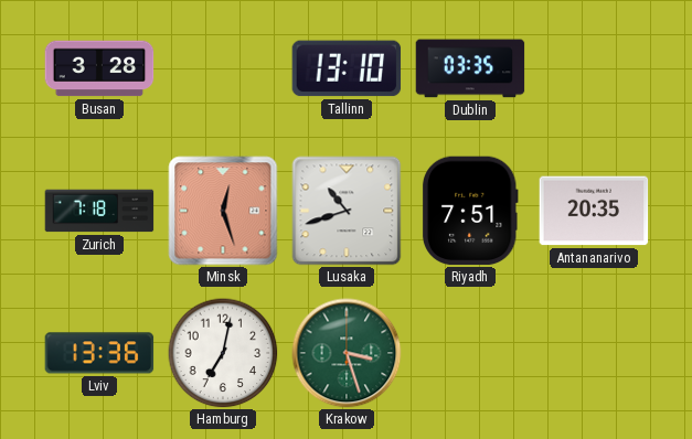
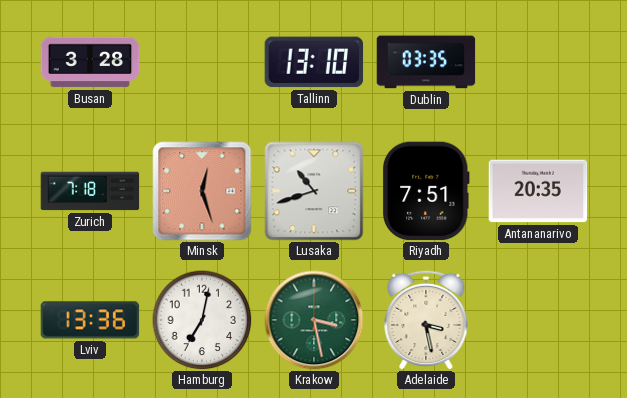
Krakow: 3:27 -> 3:28 (314, 320)
Adelaide: none -> 3:28 (426, 320)
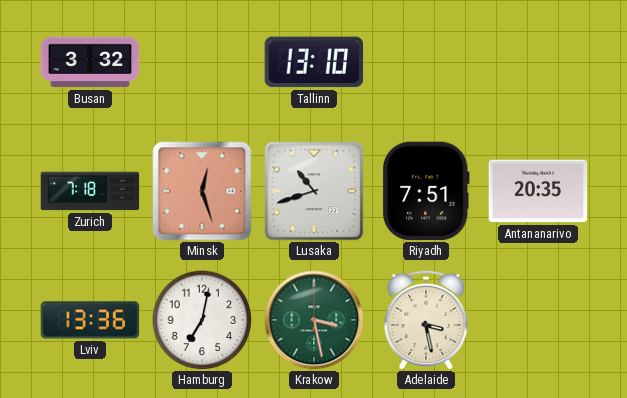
Busan: 3:28 -> 3:32 (90, 62)
Dublin: 03:35 -> none (426, 62)
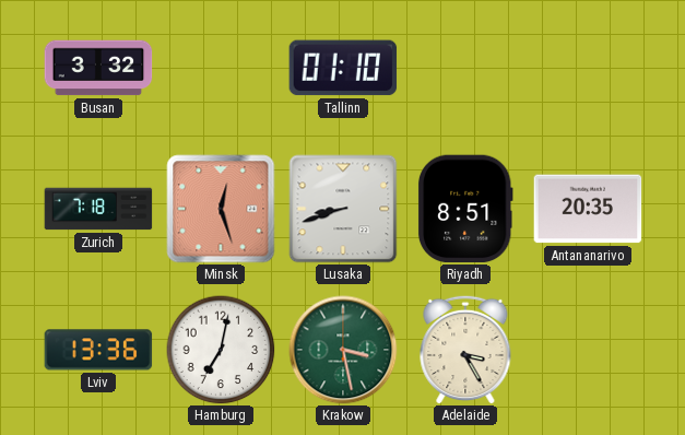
Tallinn: 13:10 -> 01:10 (343, 68)
Lusaka: 10:42 -> 8:42 (343, 209)
Riyadh: 7:51 -> 8:51 (465, 209)
Adelaide: 3:28 -> 3:25 (465, 350)
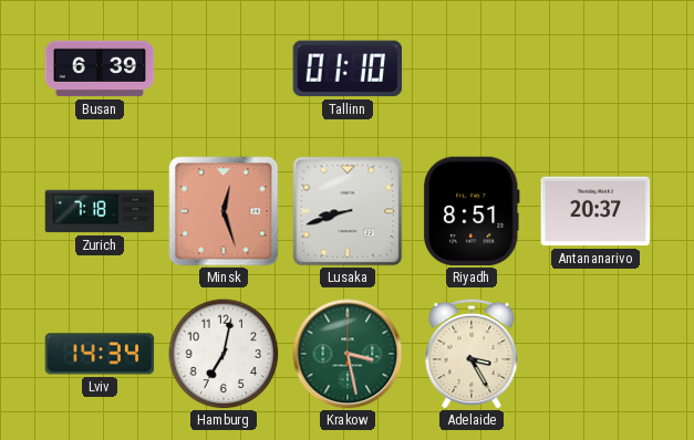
Busan: 3:32 -> 6:39 (100, 69)
Antananarivo: 20:35 -> 20:37 (595, 211)
Lviv: 13:36 -> 14:34 (100, 354)
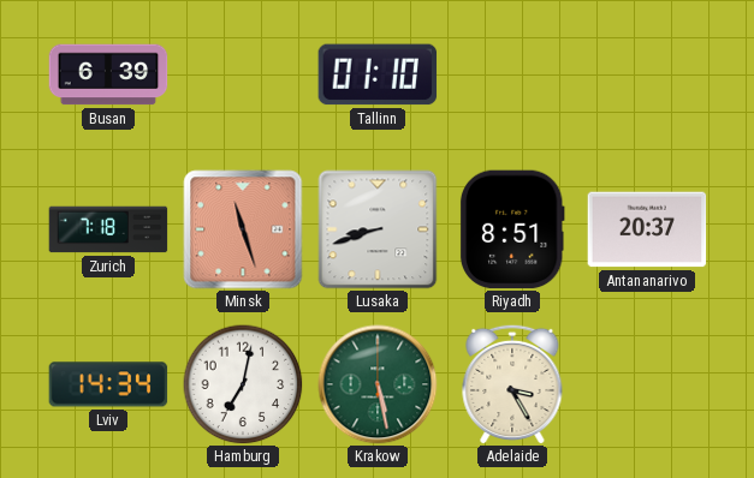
Minsk: 12:27 -> 11:27 (243, 229)
Krakow: 3:28 -> 5:28 (378, 384)
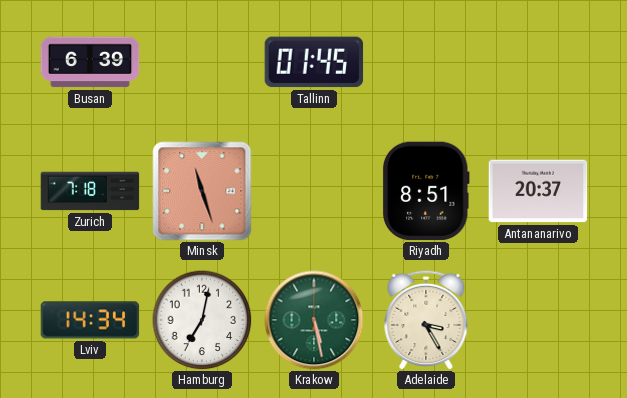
Tallinn: 01:10 -> 01:45 (314, 62)
Lusaka: 8:42 -> none (378, 229)
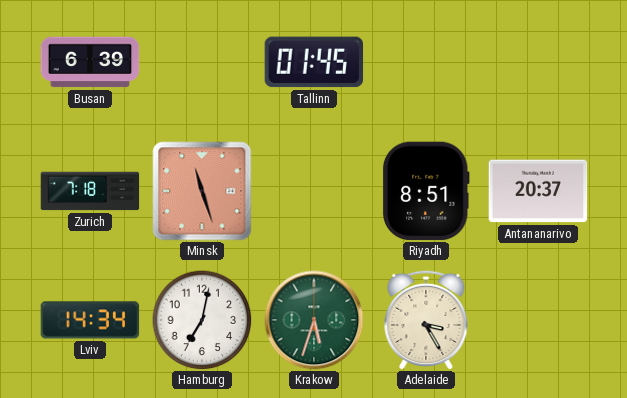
Krakow: 5:28 -> 5:33 (314, 320)
